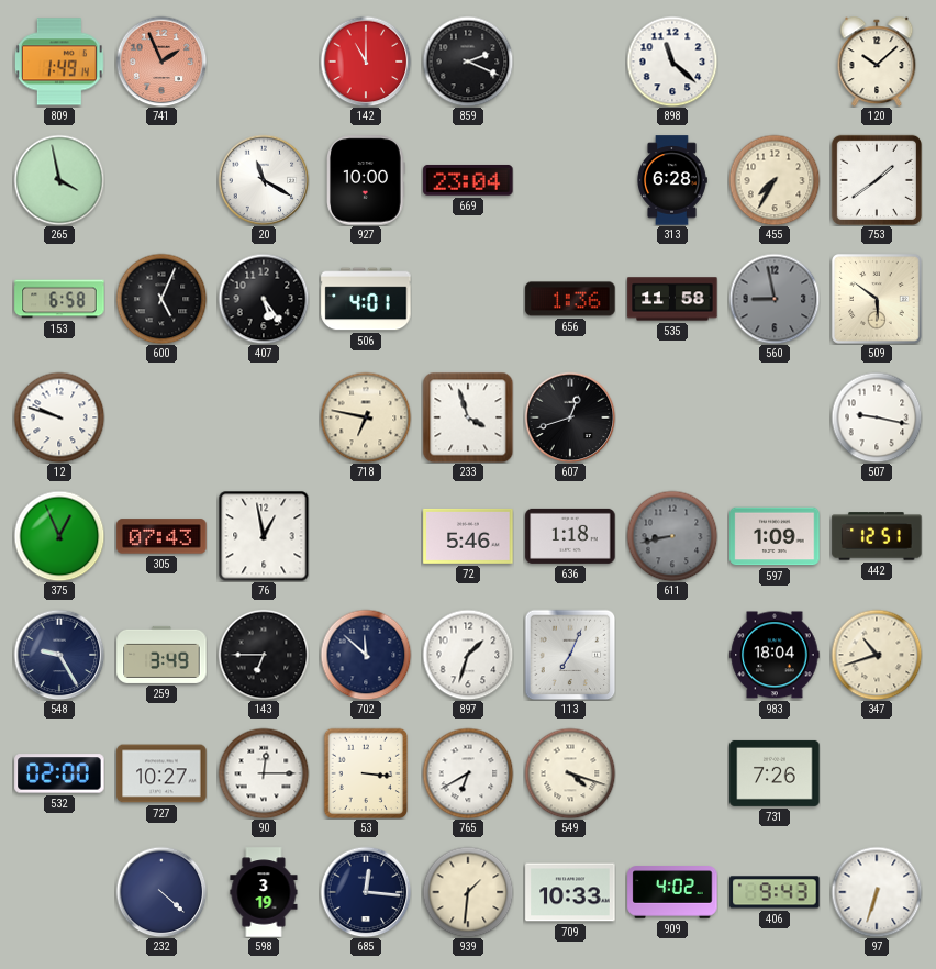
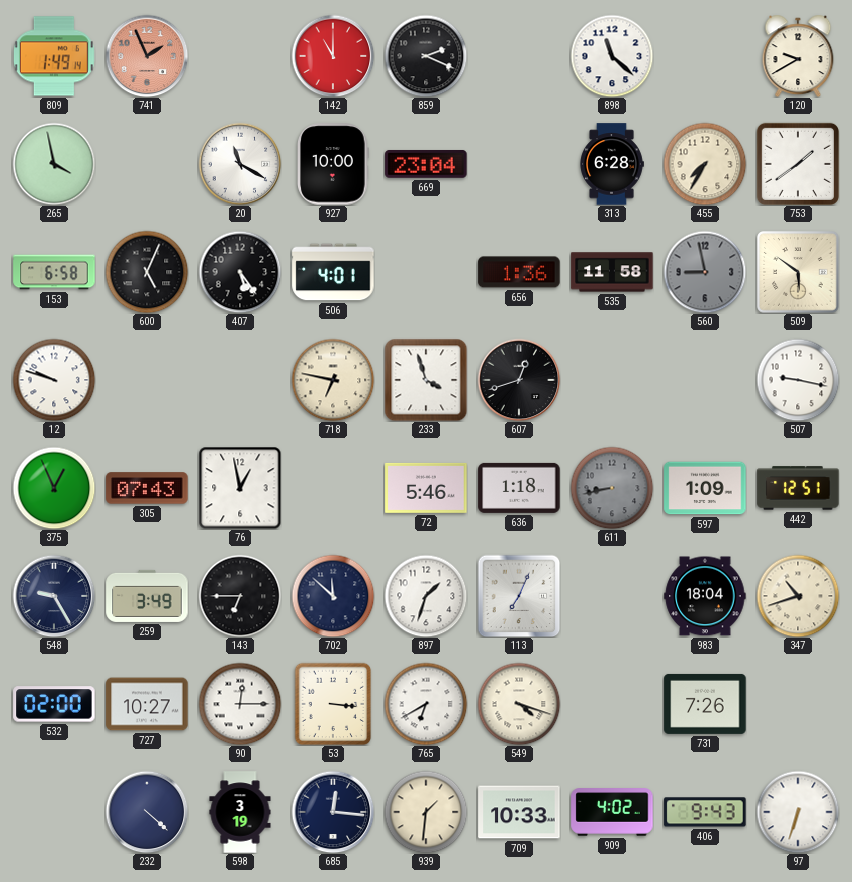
120: 10:08 -> 9:40 (798, 56)
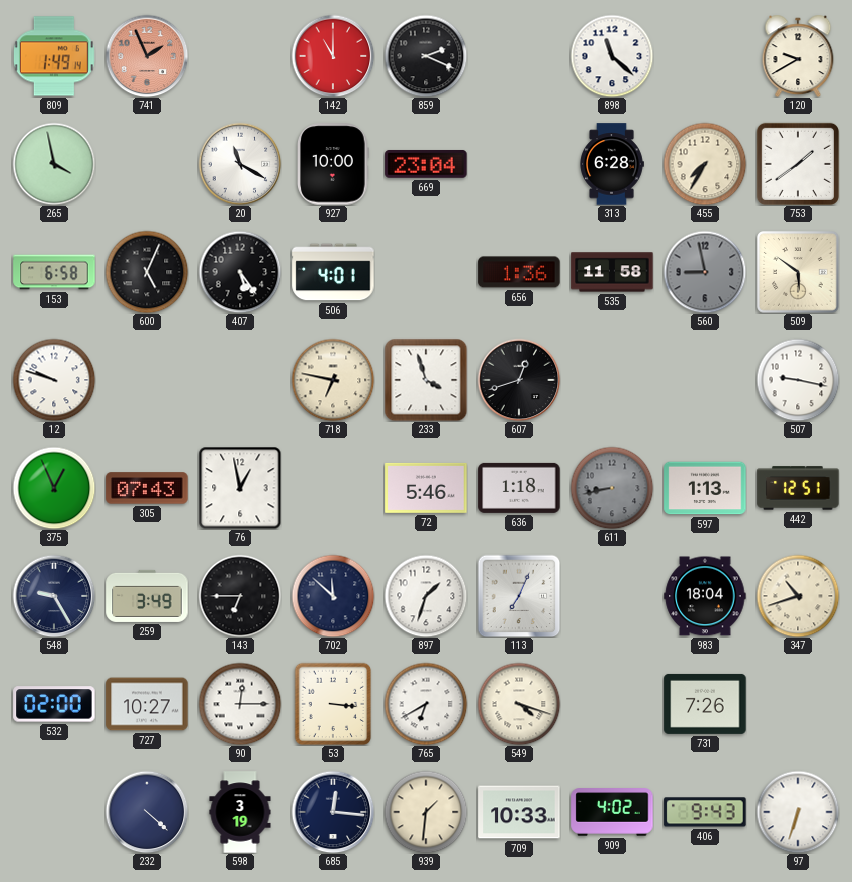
597: 1:09 -> 1:13 (705, 488)
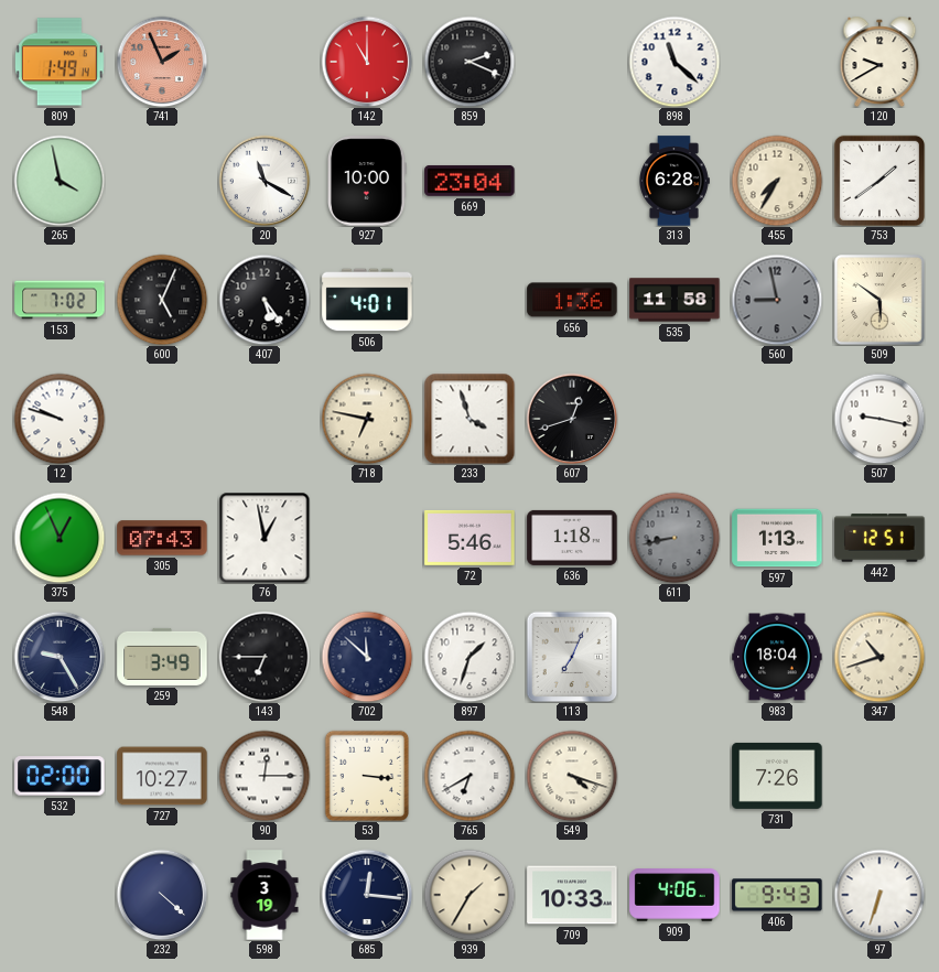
153: 6:58 -> 7:02 (60, 300)
939: 1:31 -> 1:35 (469, 895)
909: 4:02 -> 4:06 (674, 895)
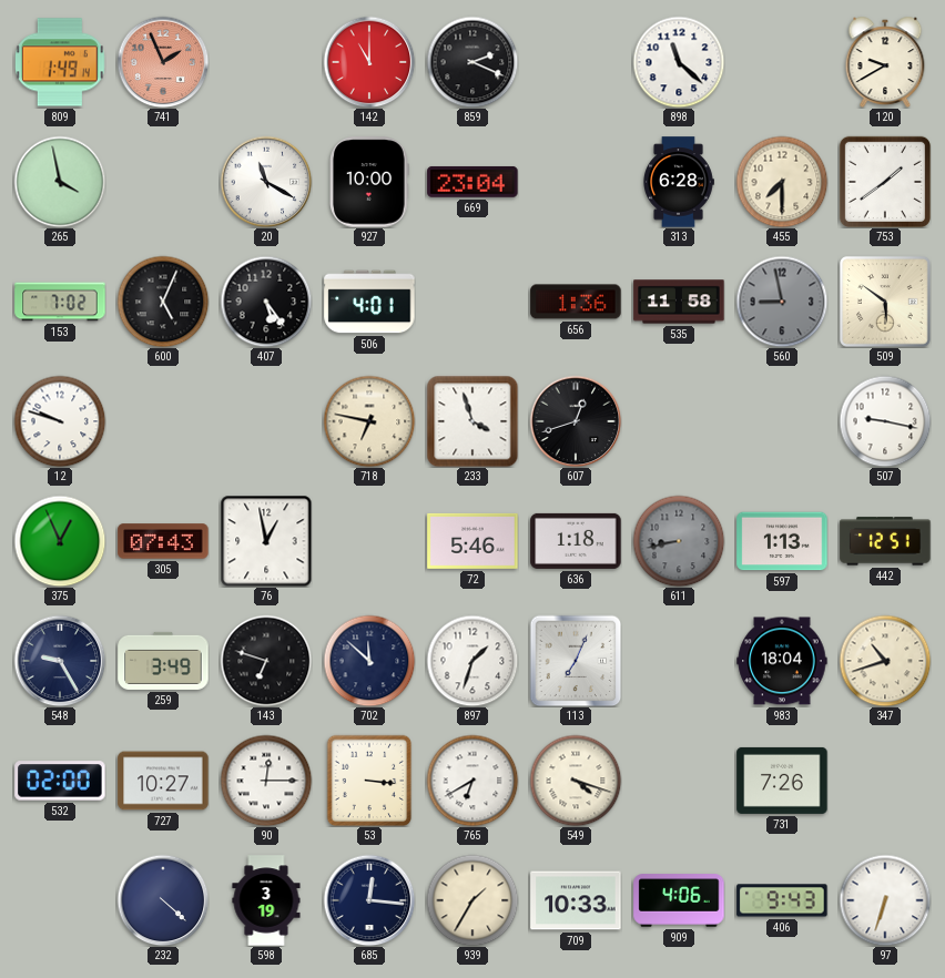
455: 7:35 -> 7:30 (782, 182)
143: 6:45 -> 6:48 (266, 661)
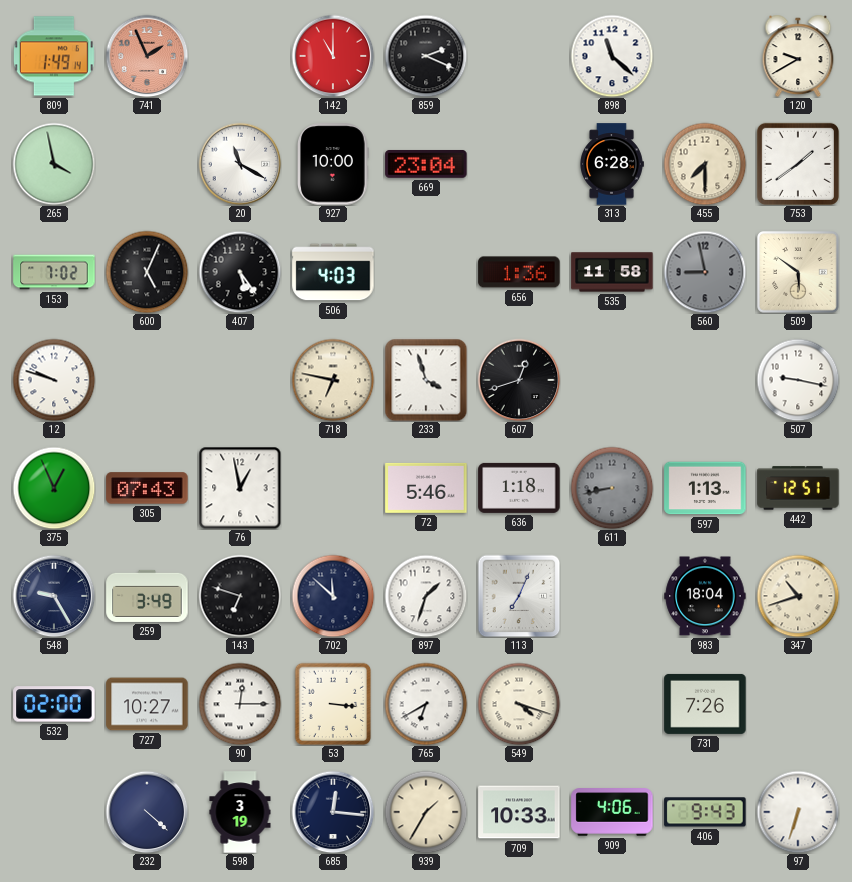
506: 4:01 -> 4:03 (333, 272)
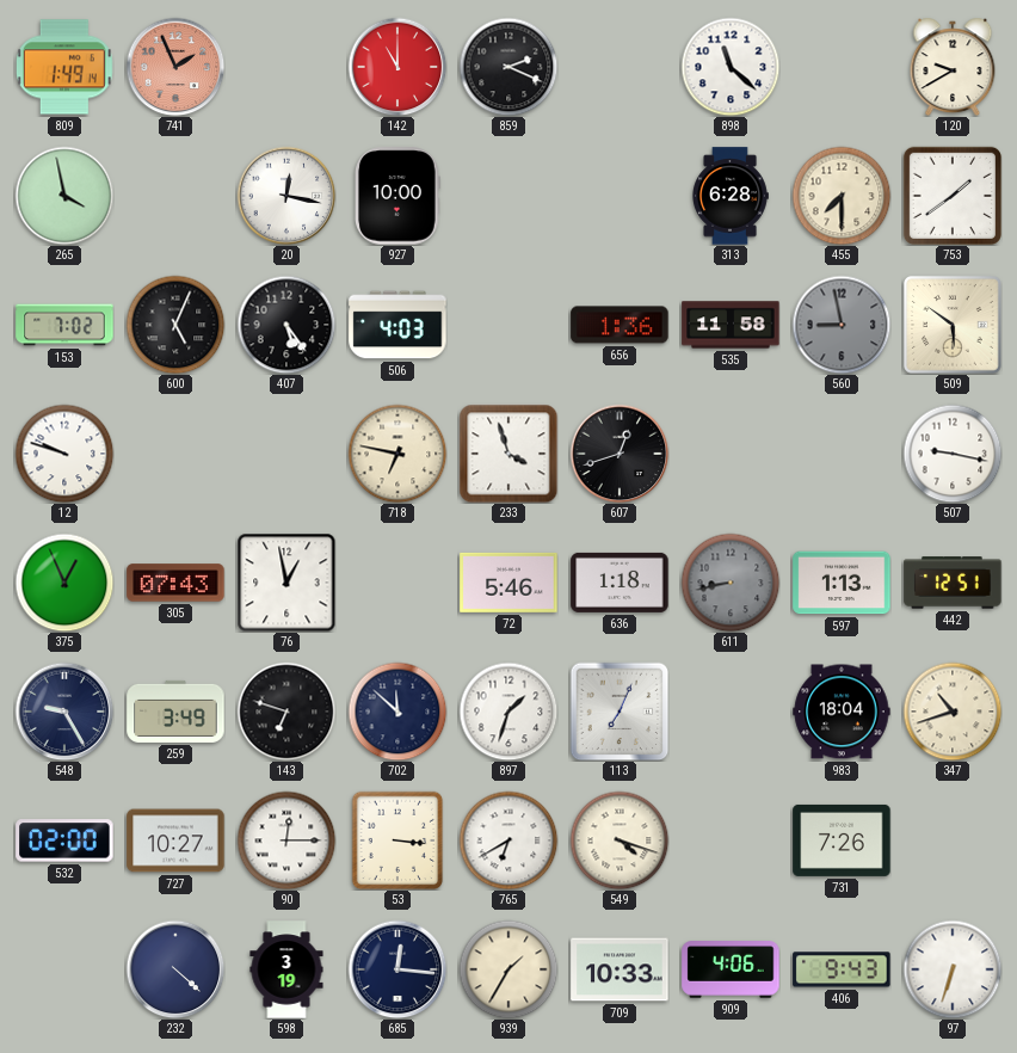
20: 11:20 -> 12:17 (286, 196)
669: 23:04 -> none (426, 164)
